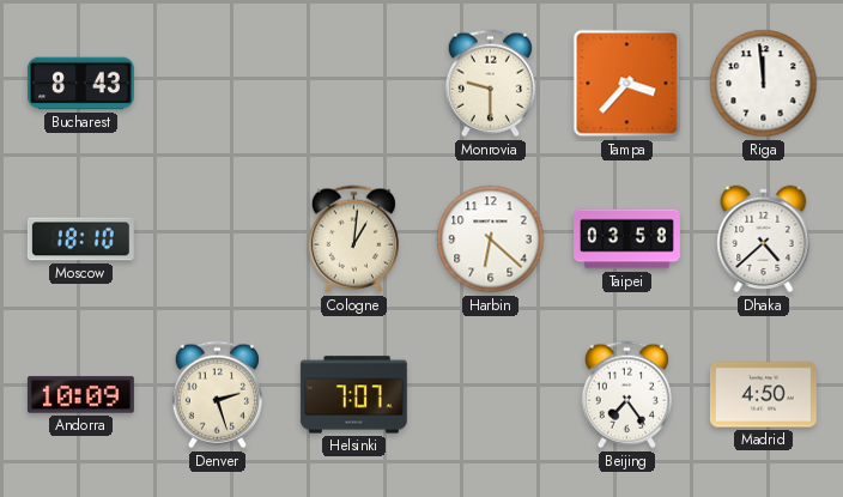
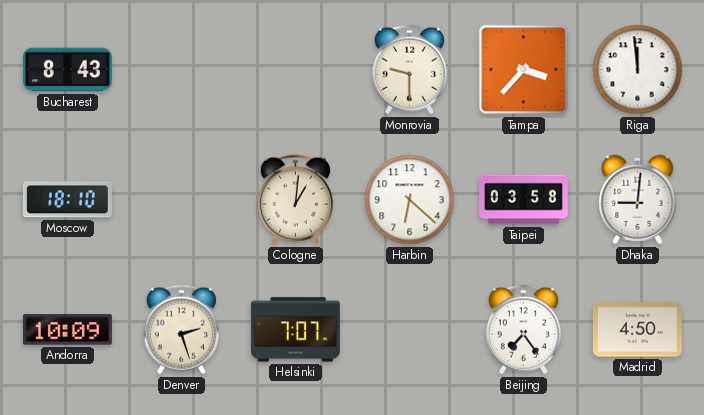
Dhaka: 4:38 -> 9:01 (638, 200)
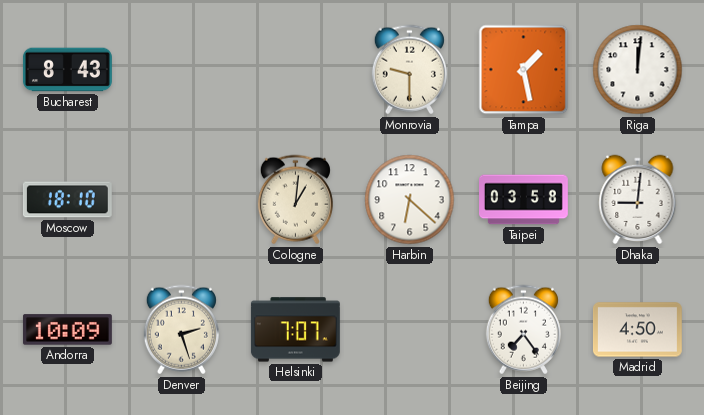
Tampa: 3:37 -> 1:28 (524, 70)
Riga: 11:59 -> 12:01 (638, 70)
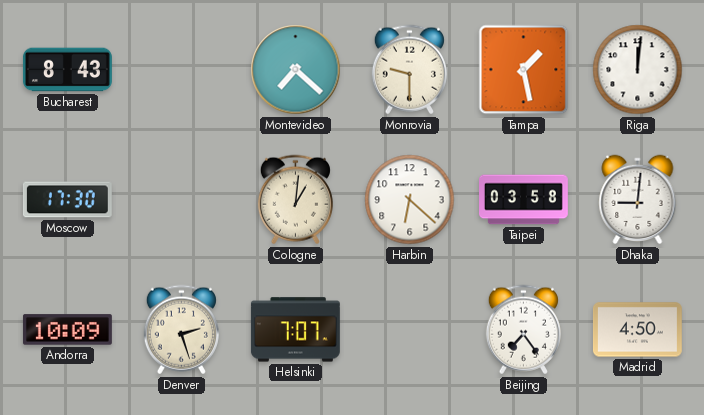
Montevideo: none -> 7:22 (296, 70)
Moscow: 18:10 -> 17:30 (67, 200)
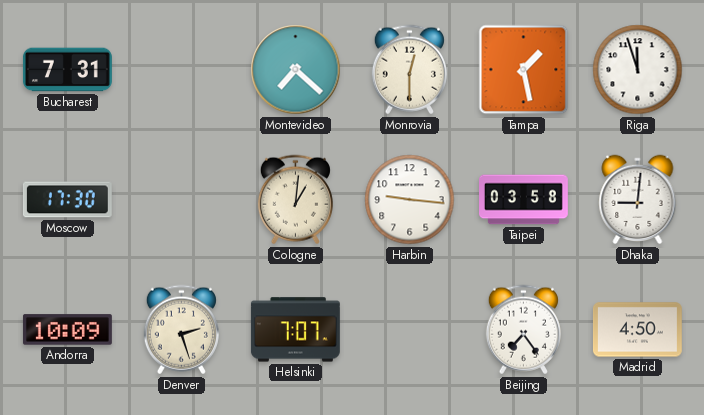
Bucharest: 8:43 -> 7:31 (67, 70)
Monrovia: 9:30 -> 12:30 (409, 70)
Riga: 12:01 -> 11:57 (638, 70)
Harbin: 6:22 -> 9:16 (410, 200)
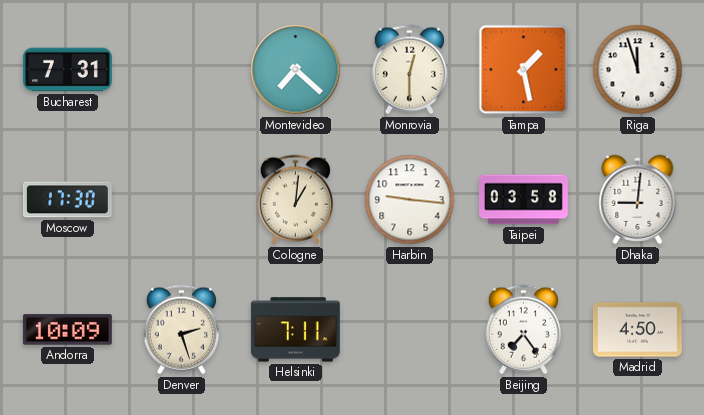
Helsinki: 7:07 -> 7:11 (295, 330)
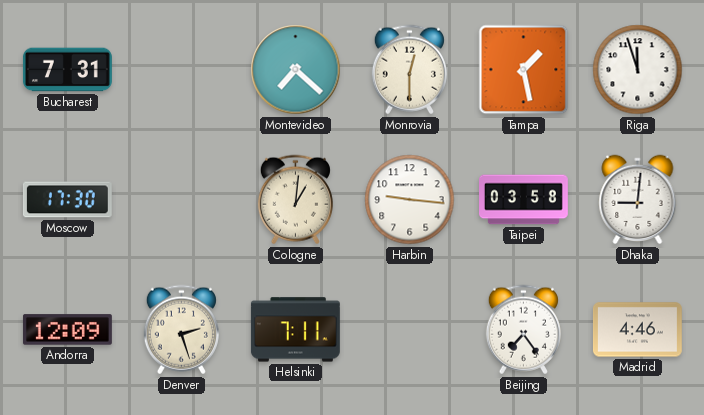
Andorra: 10:09 -> 12:09 (67, 330)
Madrid: 4:50 -> 4:46 (637, 330)
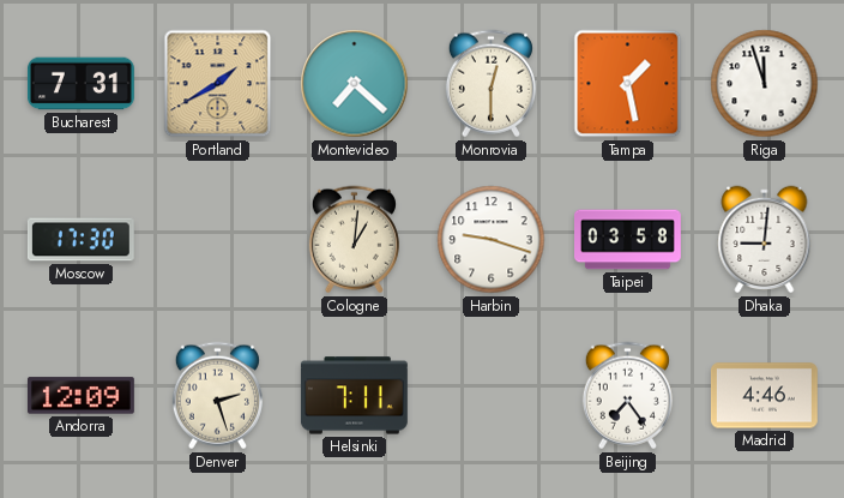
Portland: none -> 1:40 (218, 84)
Harbin: 9:16 -> 9:18 (492, 240)
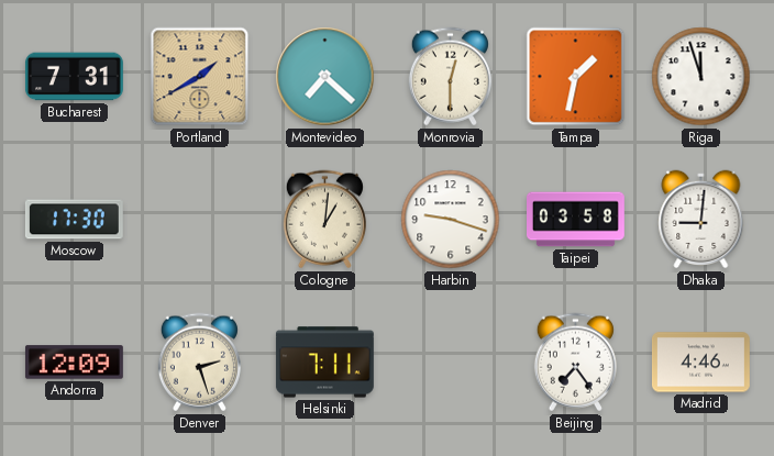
Tampa: 1:28 -> 1:32 (576, 77)
